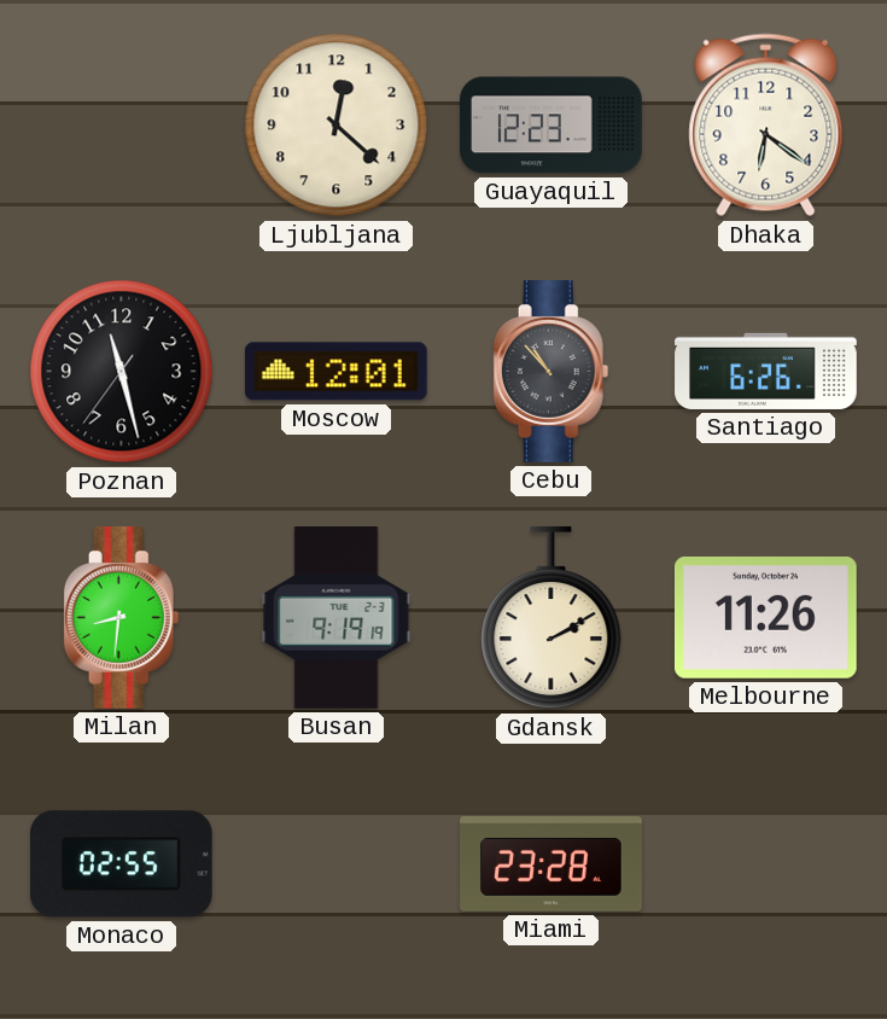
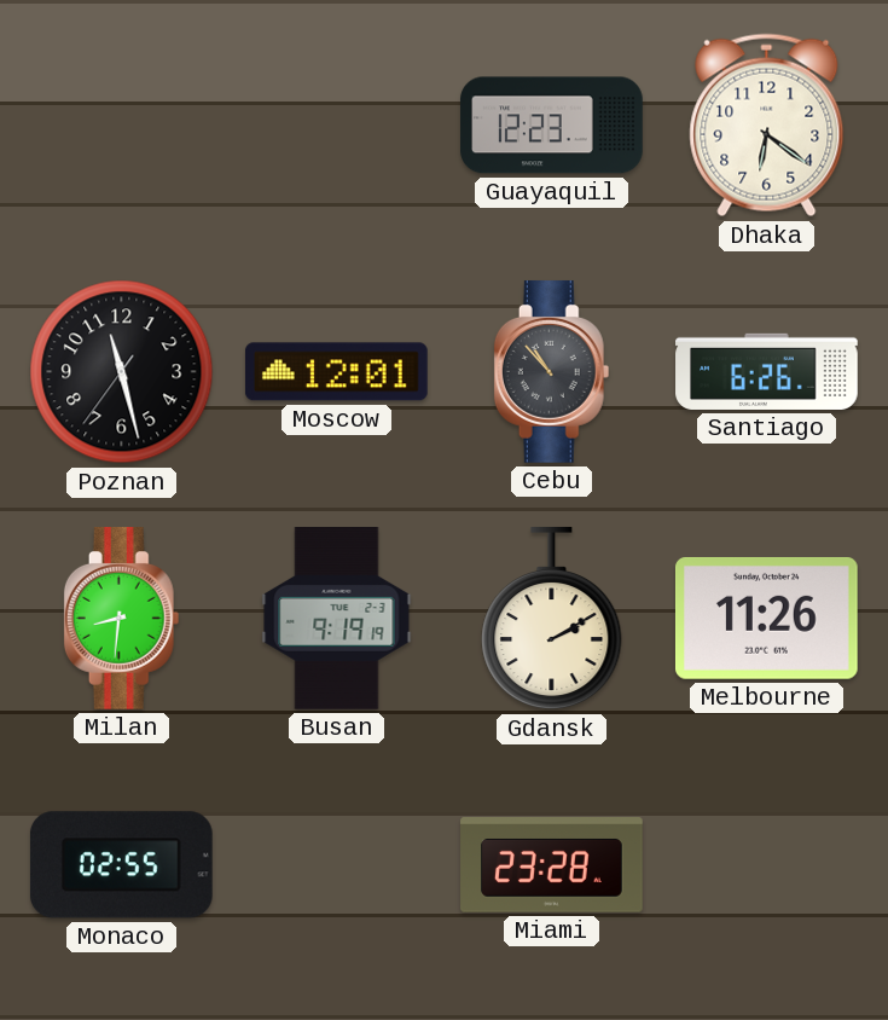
Ljubljana: 12:22 -> none (337, 126)
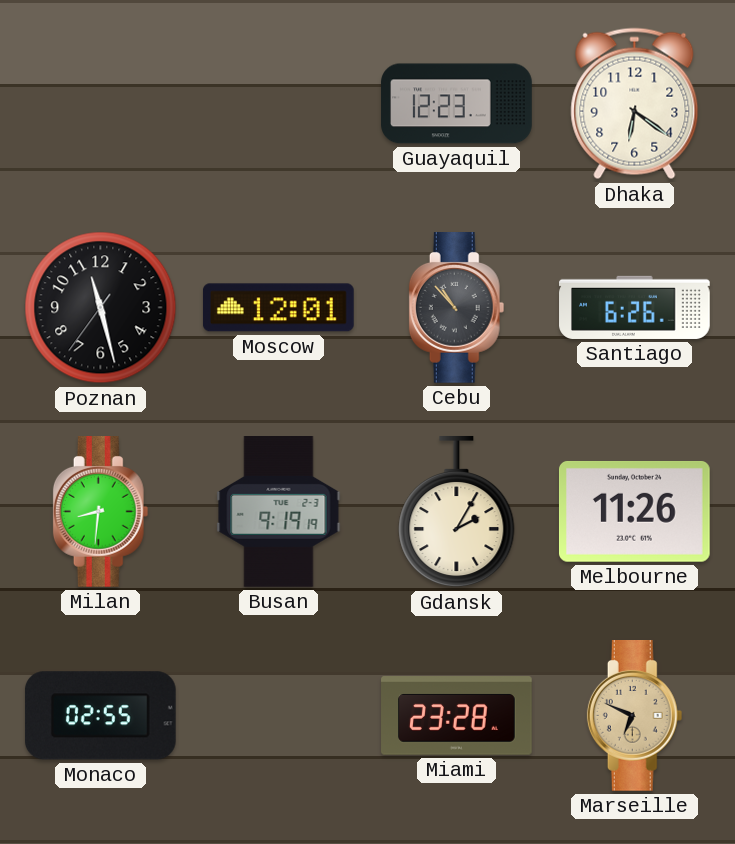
Gdansk: 2:10 -> 2:05 (457, 512)
Marseille: none -> 6:49 (635, 716)
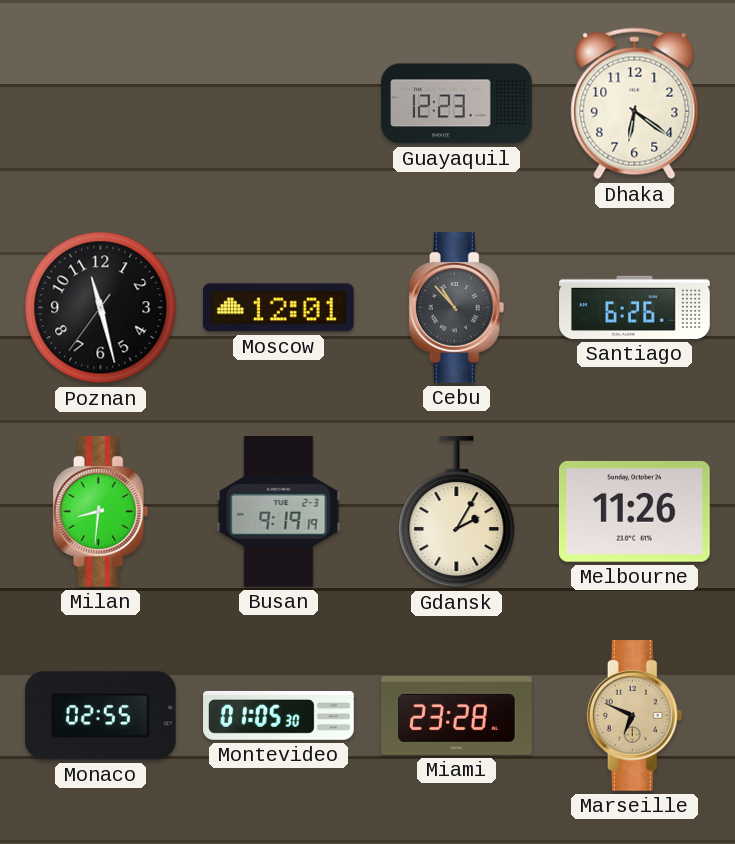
Montevideo: none -> 01:05 (279, 715)
